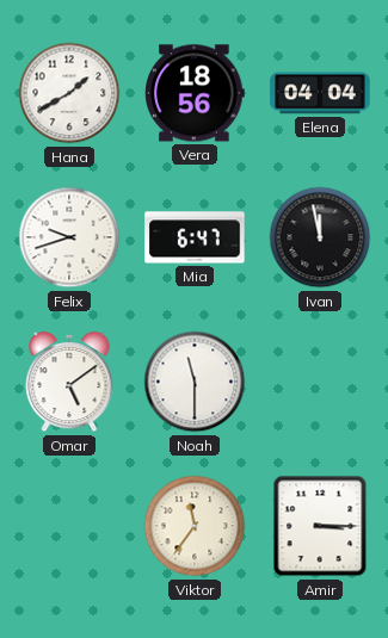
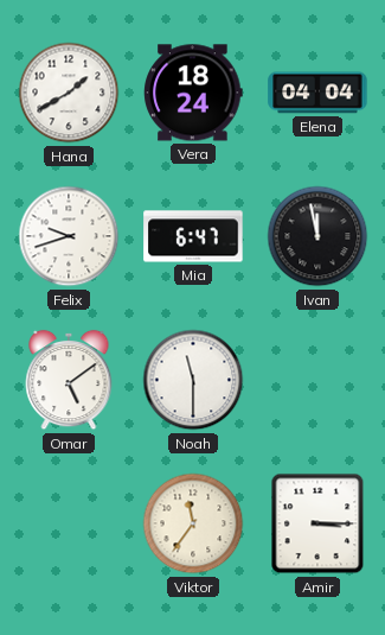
Vera: 18:56 -> 18:24 (193, 93)
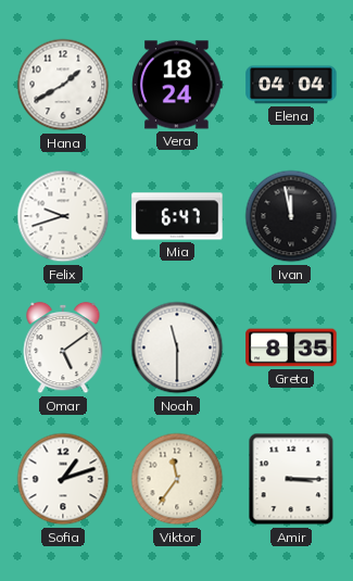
Greta: none -> 8:35 (291, 348)
Sofia: none -> 1:12 (63, 479)
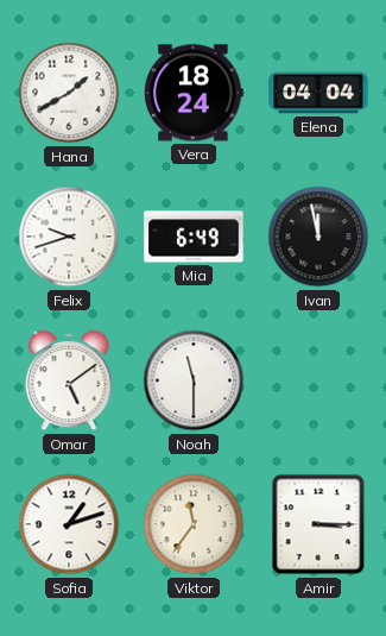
Mia: 6:47 -> 6:49 (194, 237)
Greta: 8:35 -> none (291, 348)
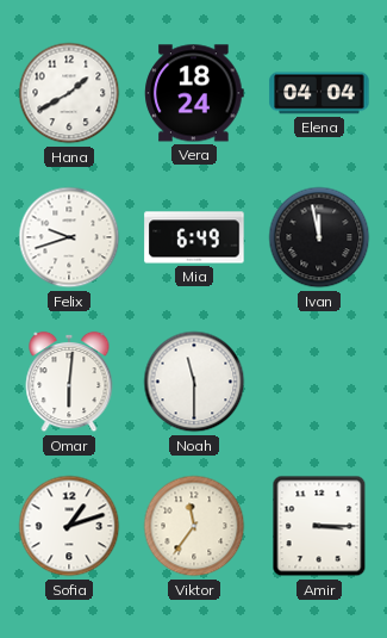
Omar: 5:09 -> 6:01 (69, 382)
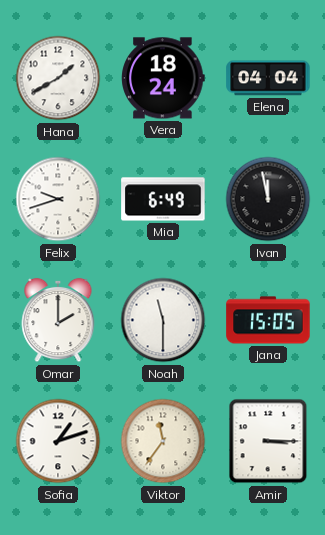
Omar: 6:01 -> 2:00 (58, 320)
Jana: none -> 15:05 (268, 320)
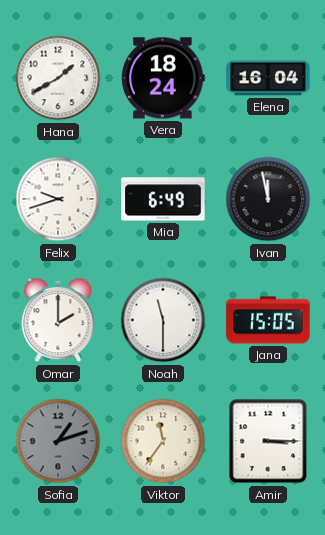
Elena: 04:04 -> 16:04 (268, 78)
Sofia dial: white -> grey (58, 441)
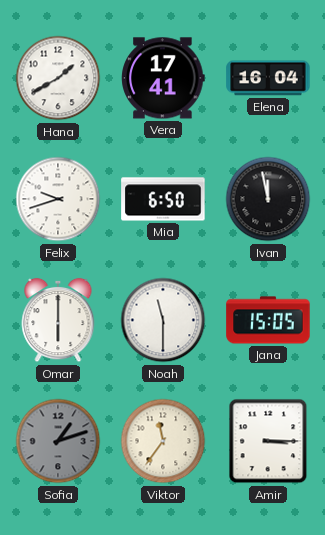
Vera: 18:24 -> 17:41 (163, 78)
Mia: 6:49 -> 6:50 (163, 199)
Omar: 2:00 -> 6:00 (58, 320)
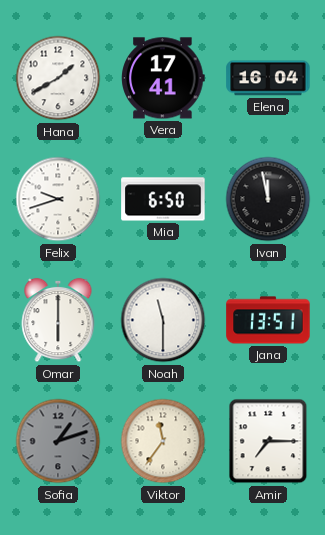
Jana: 15:05 -> 13:51 (268, 320)
Amir: 3:15 -> 7:15 (268, 441)
